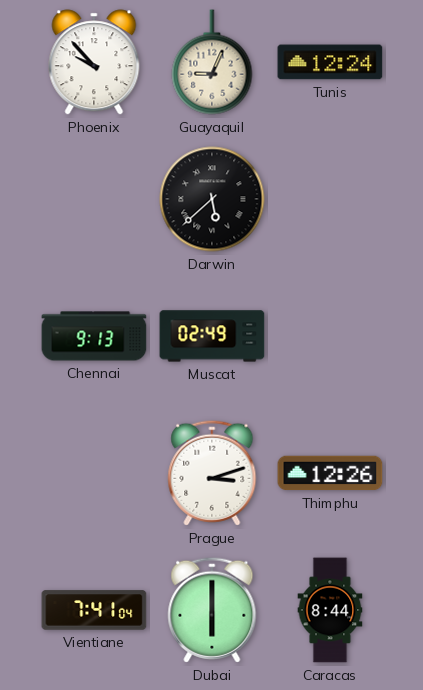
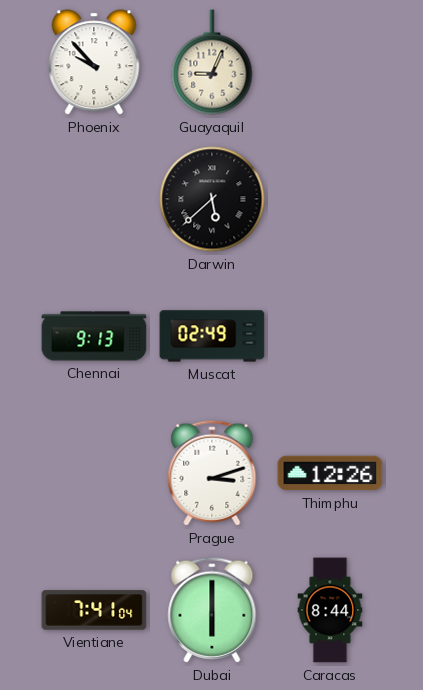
Tunis: 12:24 -> none (330, 62)
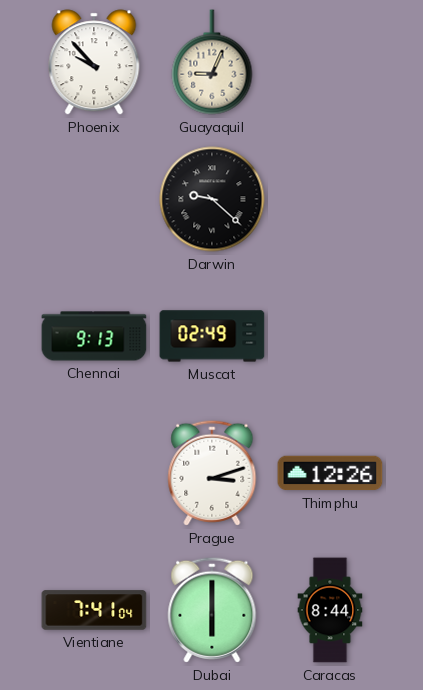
Darwin: 5:38 -> 9:22 (212, 199)
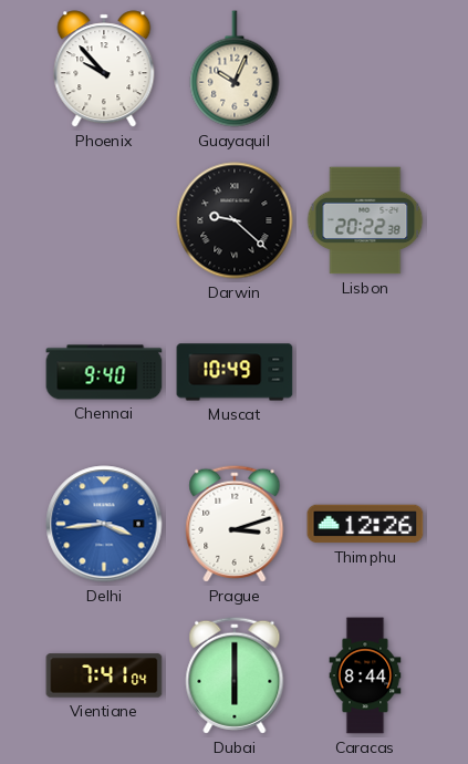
Guayaquil: 9:04 -> 10:04 (235, 69)
Lisbon: none -> 20:22 (365, 220)
Chennai: 9:13 -> 9:40 (104, 372)
Muscat: 02:49 -> 10:49 (235, 372)
Delhi: none -> 3:44 (104, 524)
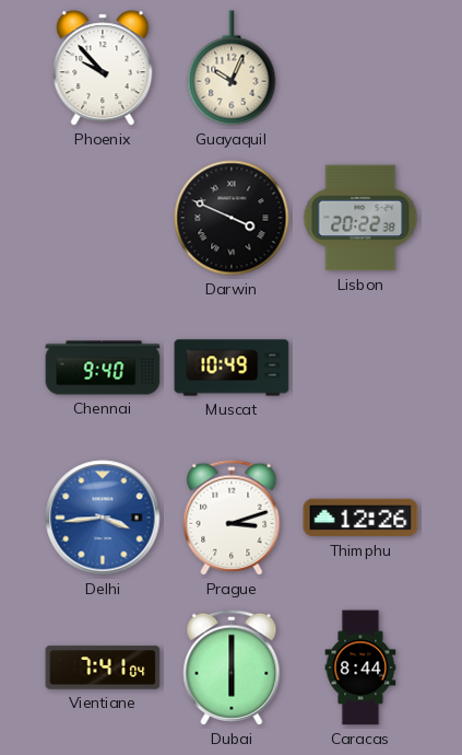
Darwin: 9:22 -> 3:49 (232, 218)
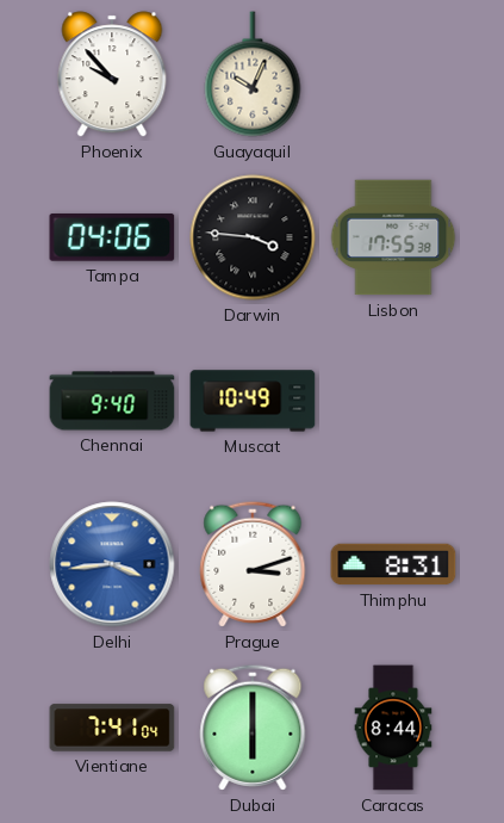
Tampa: none -> 04:06 (112, 237)
Darwin: 3:49 -> 3:46 (253, 237)
Lisbon: 20:22 -> 17:55 (393, 237)
Thimphu: 12:26 -> 8:31 (393, 564)
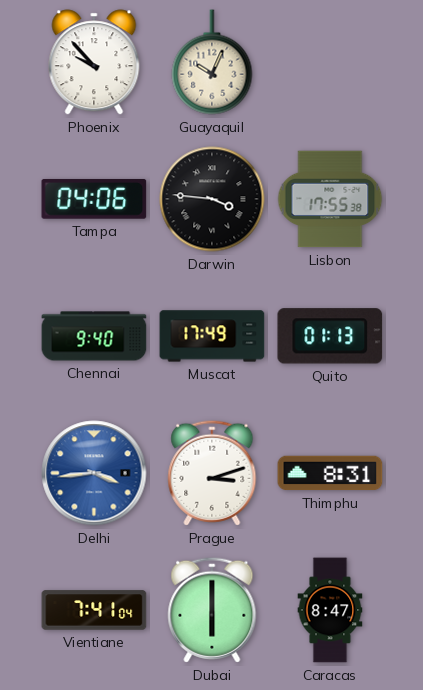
Muscat: 10:49 -> 17:49 (212, 336)
Quito: none -> 01:13 (330, 336)
Caracas: 8:44 -> 8:47 (330, 610)
